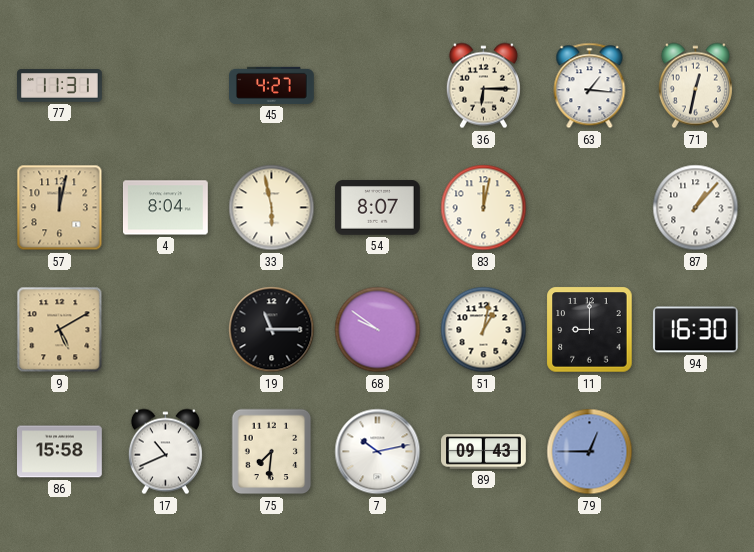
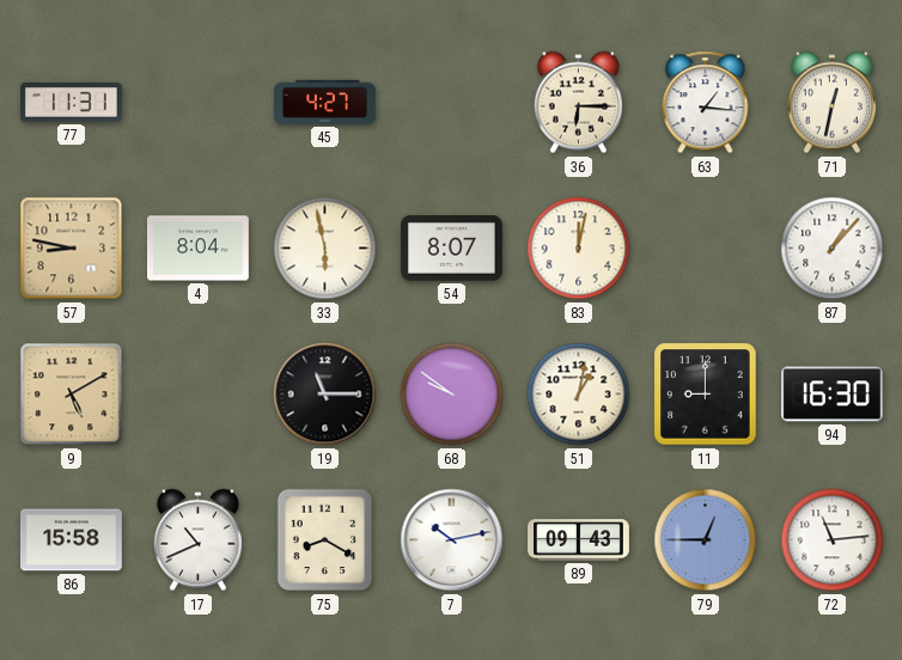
57: 12:02 -> 8:47 (72, 249)
75: 7:31 -> 8:20 (325, 540)
72: none -> 11:14 (833, 540)
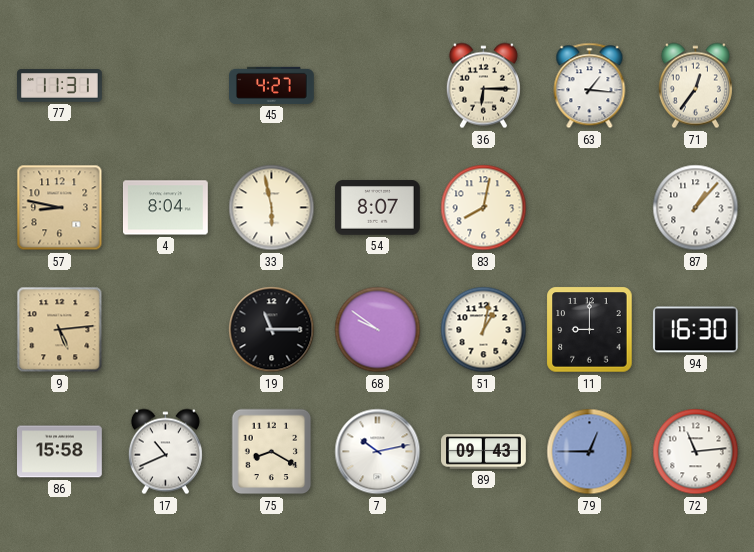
71: 12:32 -> 12:36 (695, 86)
83: 12:02 -> 8:02 (484, 208)
9: 5:10 -> 5:14 (60, 330)
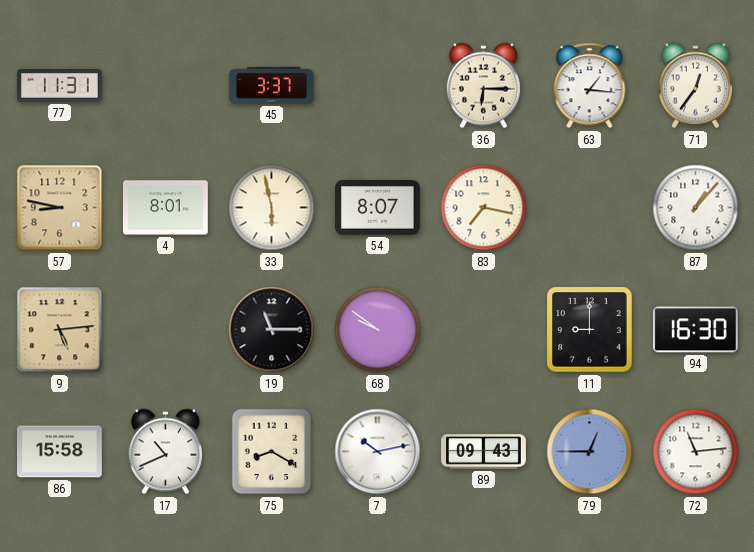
45: 4:27 -> 3:37 (272, 85)
4: 8:04 -> 8:01 (166, 208)
83: 8:02 -> 7:17 (484, 208)
51: 1:02 -> none (484, 330)
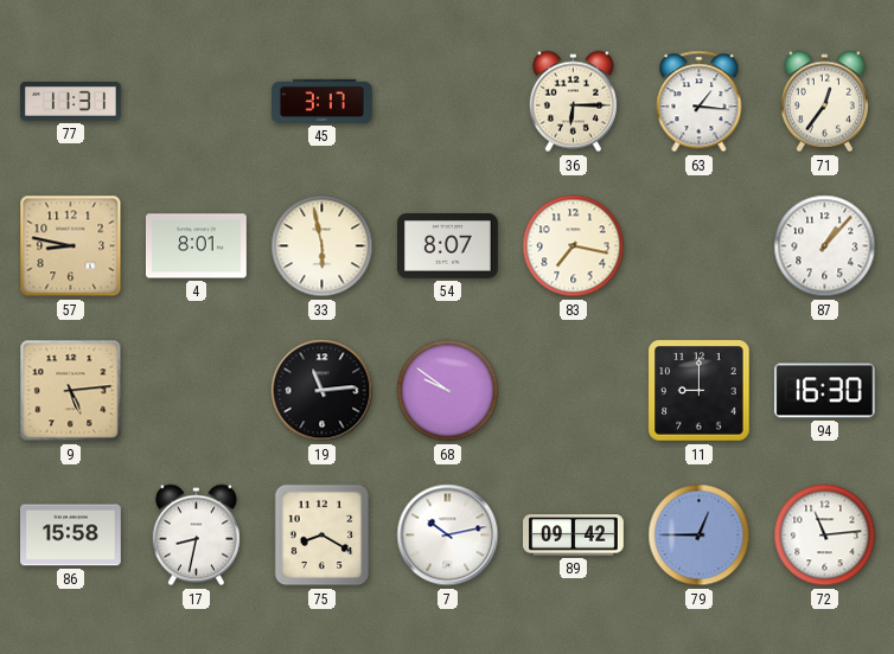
45: 3:37 -> 3:17 (323, 101)
19: 11:15 -> 11:14 (323, 391)
17: 10:41 -> 8:32 (196, 536)
89: 09:43 -> 09:42 (574, 536)
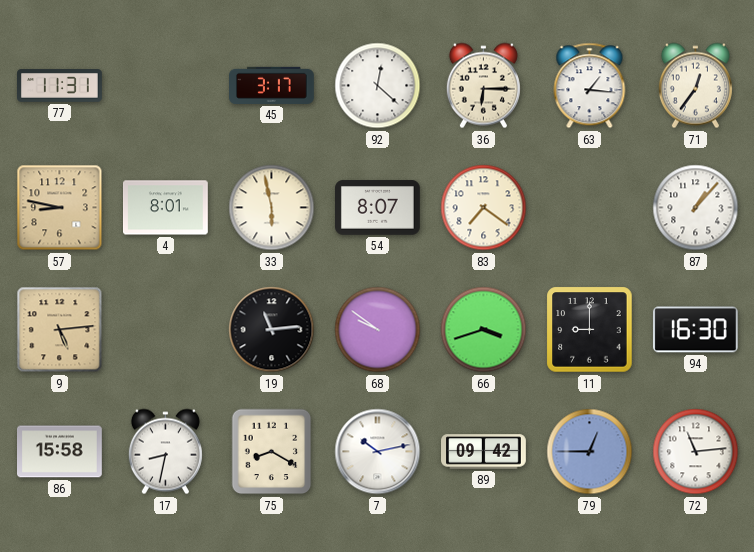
92: none -> 12:22 (378, 86)
83: 7:17 -> 7:21 (484, 208)
66: none -> 3:42 (484, 330)
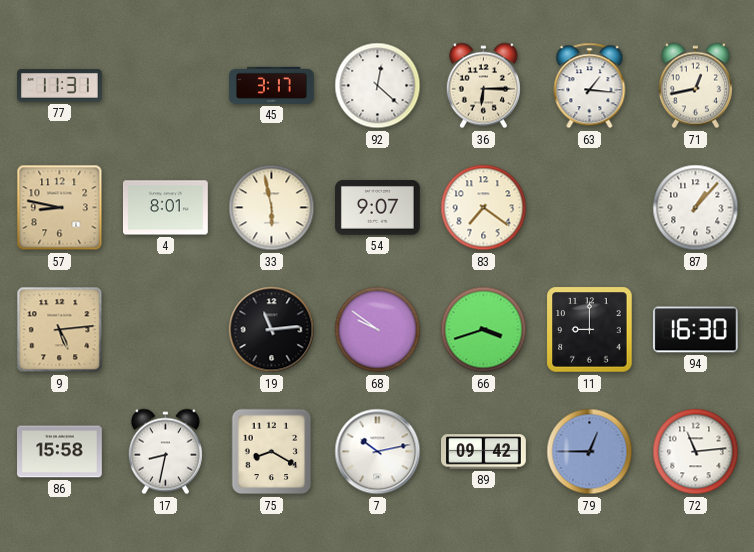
71: 12:36 -> 12:43 (695, 86)
54: 8:07 -> 9:07 (378, 208)
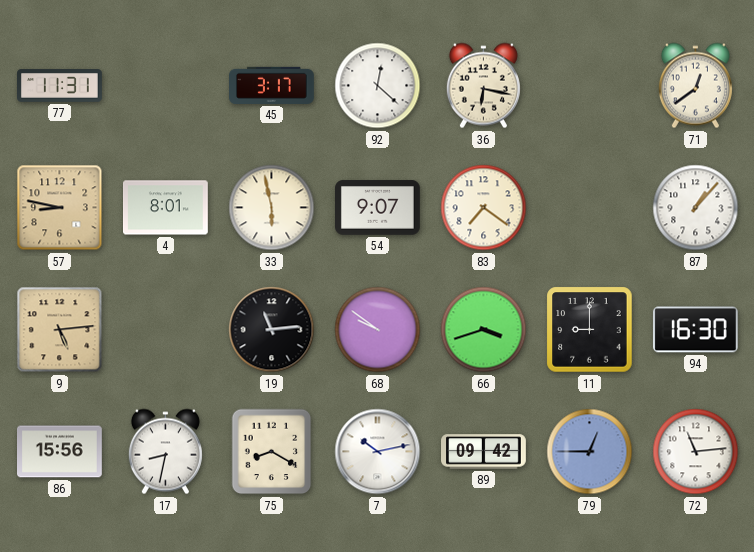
36: 6:15 -> 6:17 (483, 86)
63: 1:16 -> none (590, 86)
71: 12:43 -> 12:39 (695, 86)
86: 15:58 -> 15:56 (60, 452)
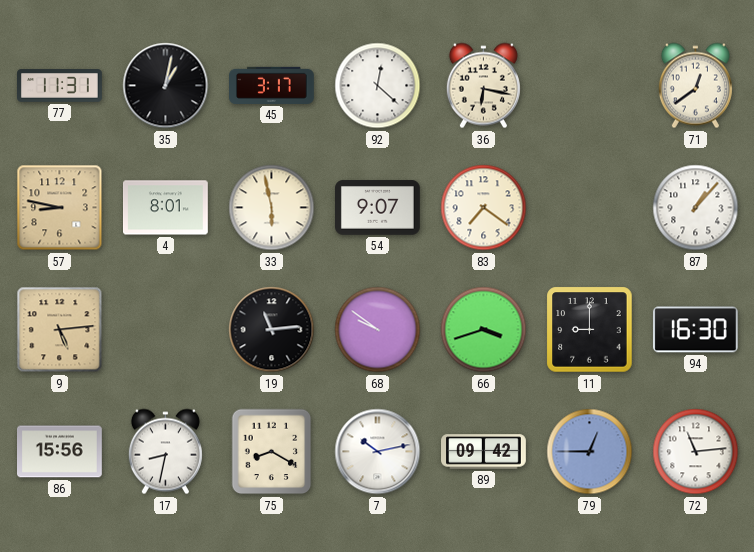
35: none -> 1:02 (166, 86)
